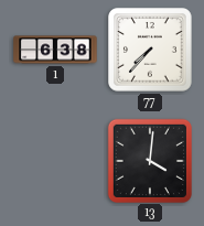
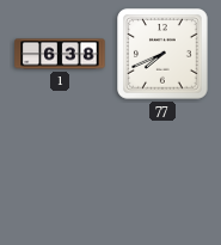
77: 7:37 -> 7:41 (162, 54)
13: 4:01 -> none (149, 160)
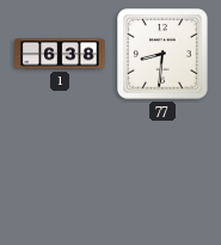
77: 7:41 -> 8:31 (162, 54)
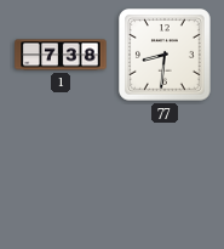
1: 6:38 -> 7:38 (61, 55)
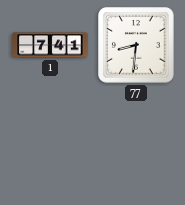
1: 7:38 -> 7:41 (50, 45)
